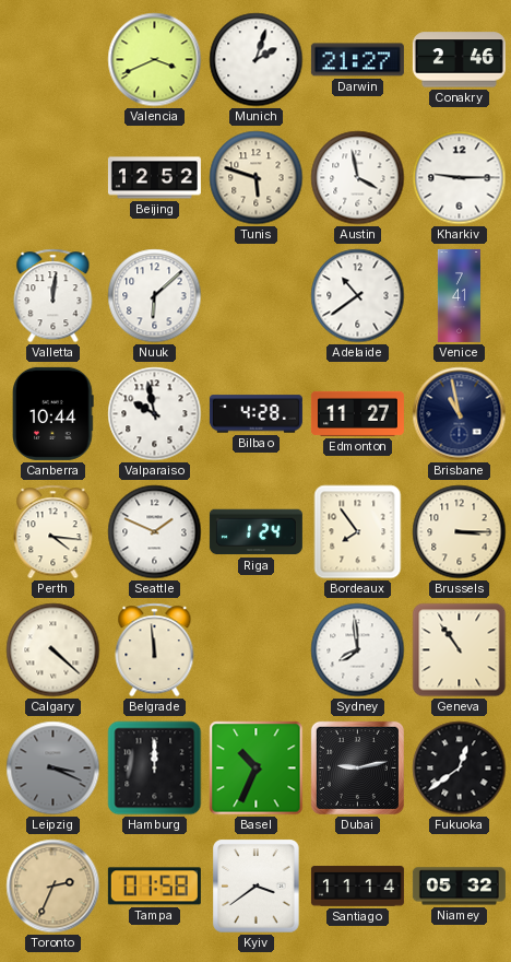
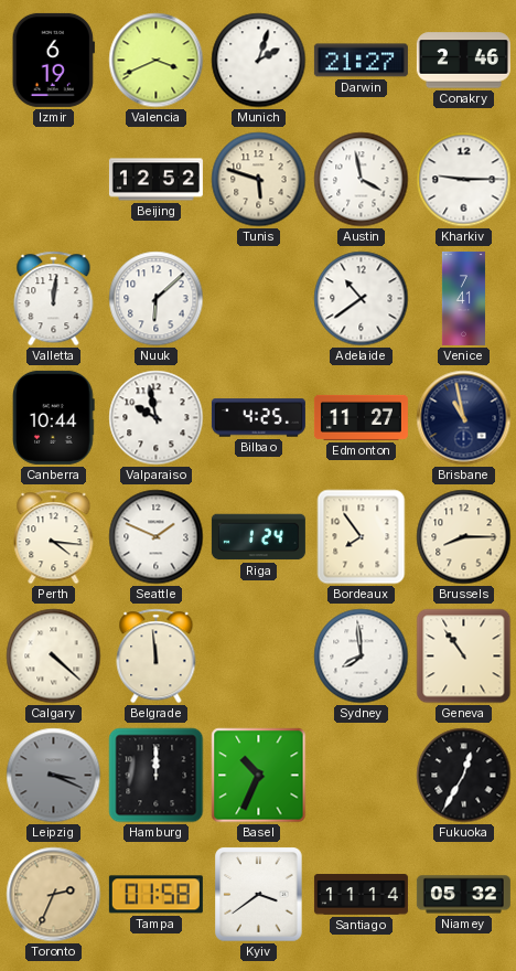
Izmir: none -> 6:19 (53, 60)
Bilbao: 4:28 -> 4:25 (258, 418)
Brussels: 3:15 -> 8:15 (464, 537)
Dubai: 9:13 -> none (357, 767)
Fukuoka: 12:39 -> 12:35 (464, 776)
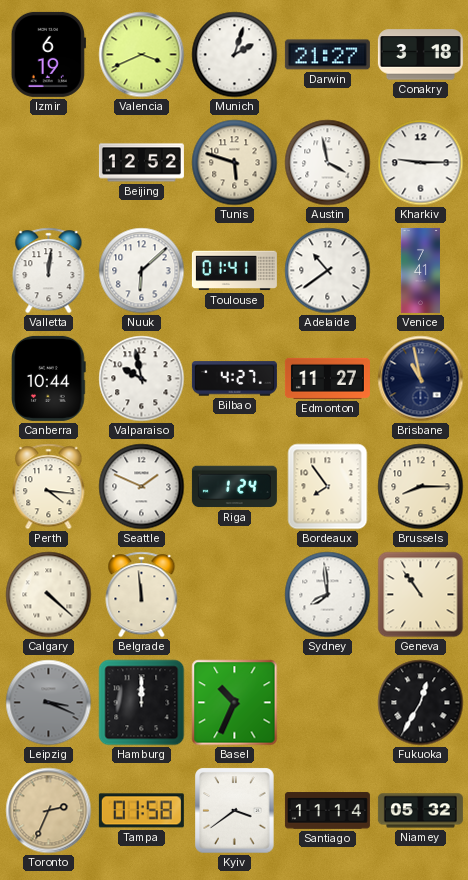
Conakry: 2:46 -> 3:18 (420, 55)
Toulouse: none -> 01:41 (234, 271)
Bilbao: 4:25 -> 4:27 (234, 379)
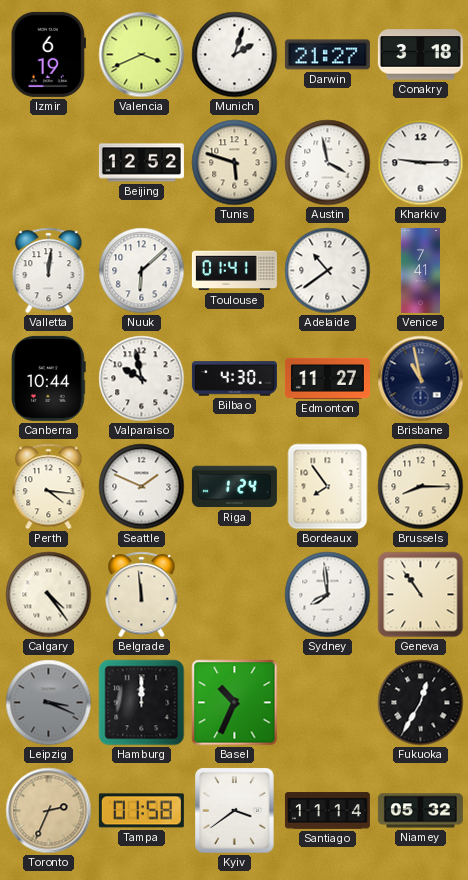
Bilbao: 4:27 -> 4:30 (234, 379)
Calgary: 4:22 -> 4:24 (49, 595)
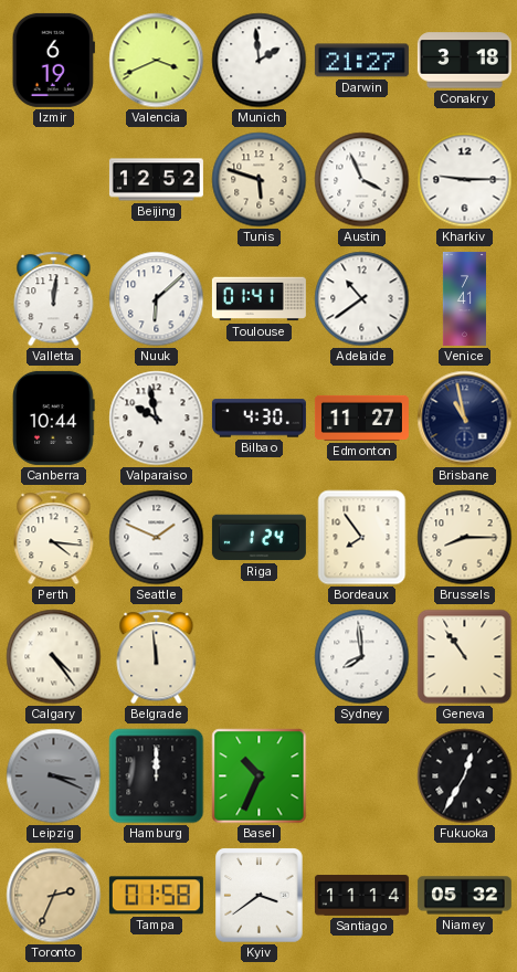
Munich: 2:03 -> 1:59 (260, 61)
Austin: 3:58 -> 3:56 (362, 180)
